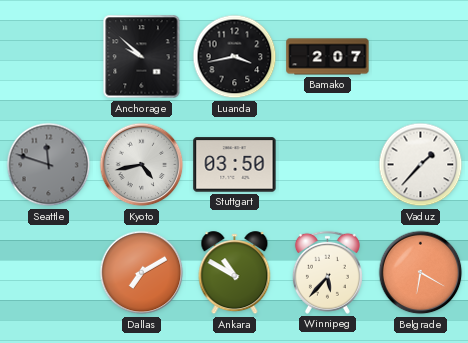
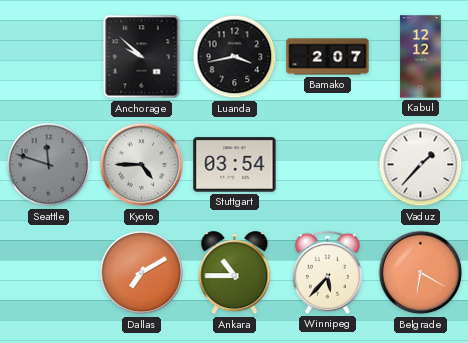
Kabul: none -> 12:12 (421, 57)
Kyoto: 4:43 -> 4:45 (142, 165)
Stuttgart: 03:50 -> 03:54 (235, 165)
Ankara: 10:50 -> 10:45 (235, 273)
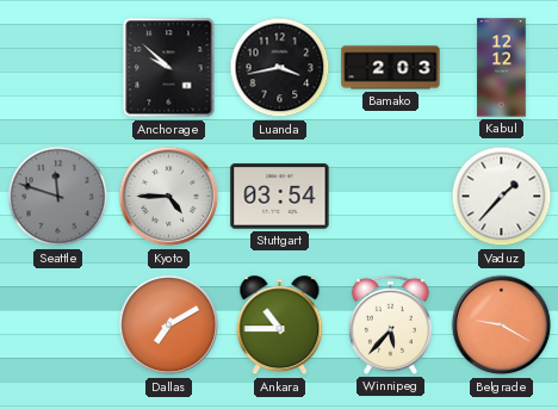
Bamako: 2:07 -> 2:03 (391, 68)
Belgrade: 6:20 -> 9:20 (502, 326)
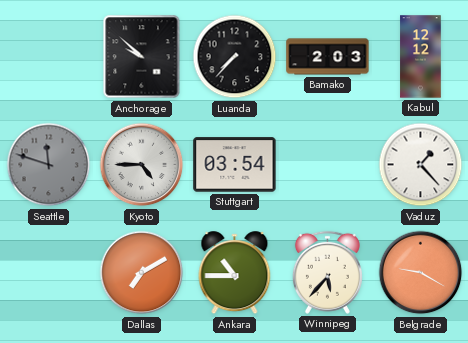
Luanda: 3:43 -> 7:37 (235, 57)
Vaduz: 1:37 -> 1:23 (421, 165)
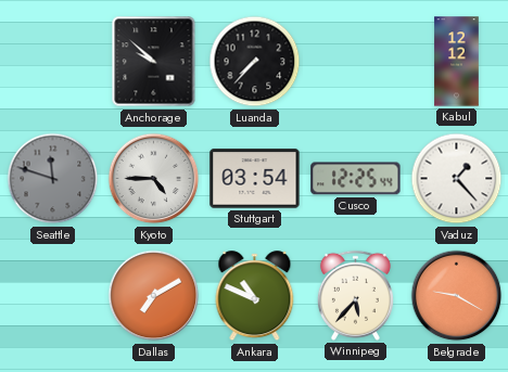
Bamako: 2:03 -> none (328, 57)
Cusco: none -> 12:25 (356, 179)
Ankara: 10:45 -> 10:49 (255, 296)
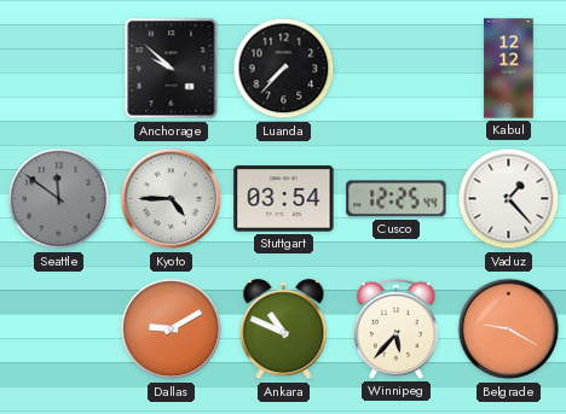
Seattle: 11:48 -> 11:51 (59, 199)
Dallas: 7:10 -> 9:10 (172, 330)
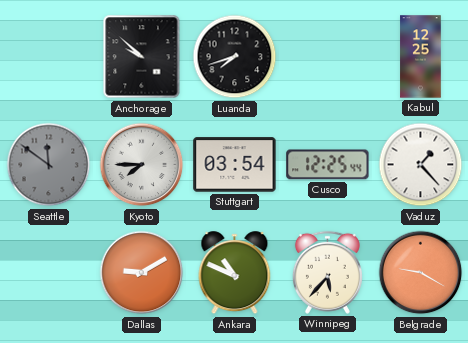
Luanda: 7:37 -> 7:42 (235, 57)
Kabul: 12:12 -> 12:25 (421, 57)
Kyoto: 4:45 -> 7:45 (142, 165)
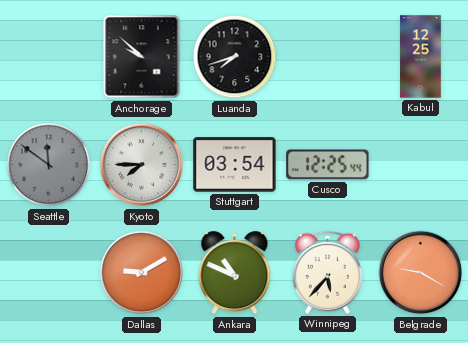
Vaduz: 1:23 -> none (421, 165)
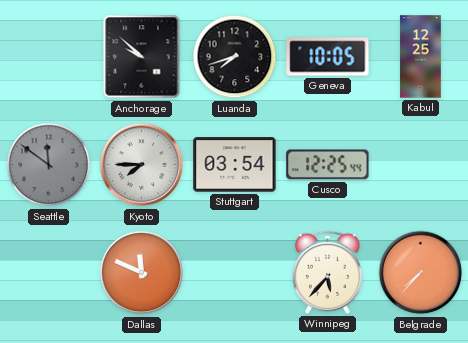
Geneva: none -> 10:05 (328, 57)
Dallas: 9:10 -> 11:49 (142, 273)
Ankara: 10:49 -> none (235, 273)
Belgrade: 9:20 -> 7:37 (421, 273)
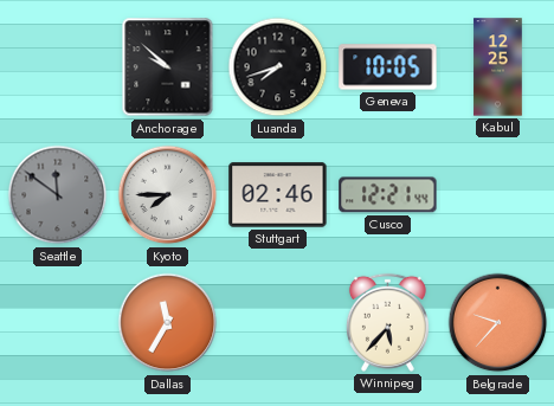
Stuttgart: 03:54 -> 02:46 (278, 195)
Cusco: 12:25 -> 12:21 (388, 195)
Dallas: 11:49 -> 11:35 (168, 323)
Belgrade: 7:37 -> 9:37 (498, 323)
